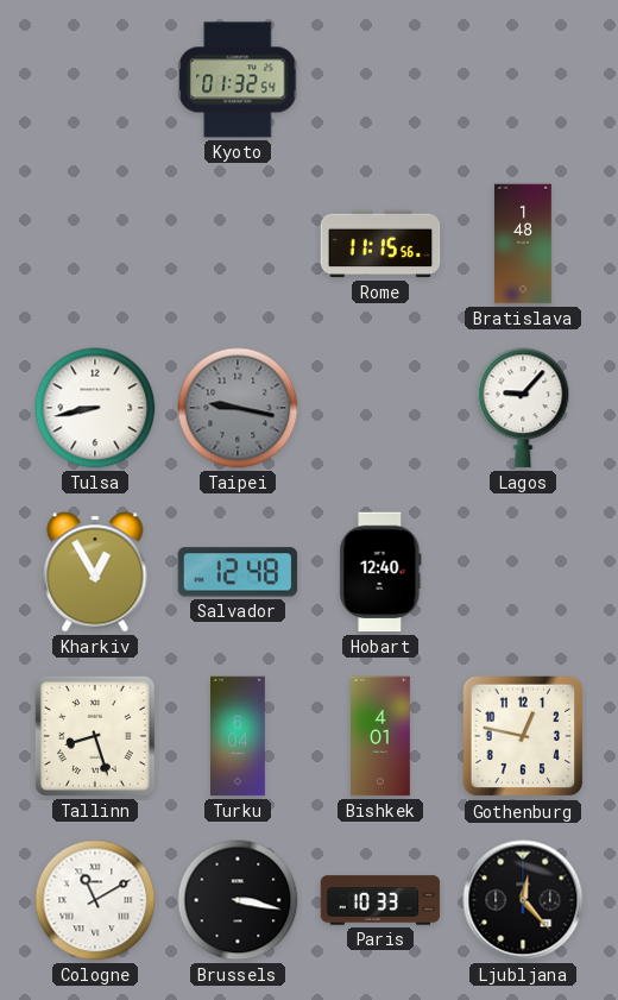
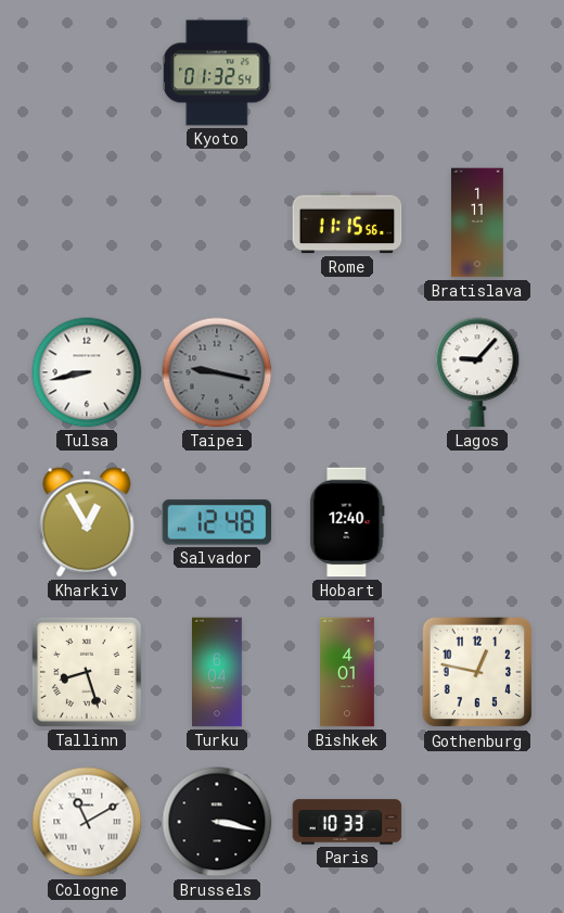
Bratislava: 1:48 -> 1:11 (477, 223)
Ljubljana: 12:23 -> none (523, 900)
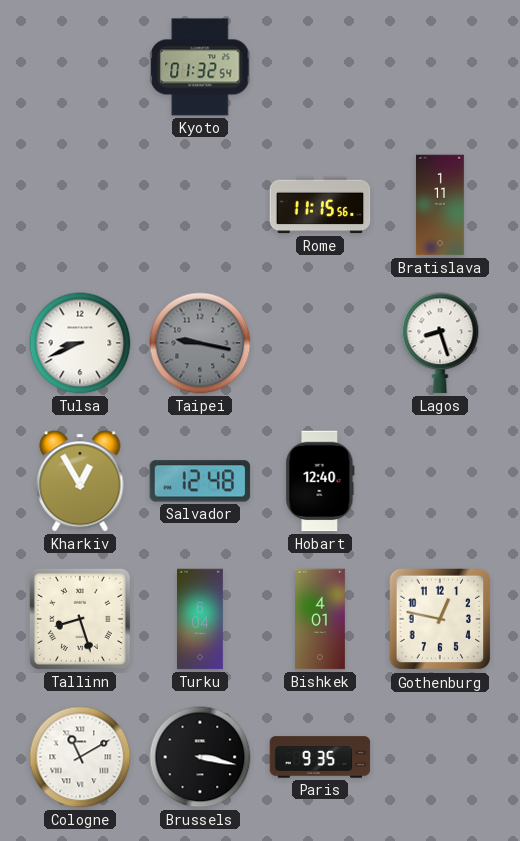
Tulsa: 8:43 -> 8:41 (80, 343)
Lagos: 9:07 -> 8:27 (440, 343)
Paris: 10:33 -> 9:35 (320, 757)
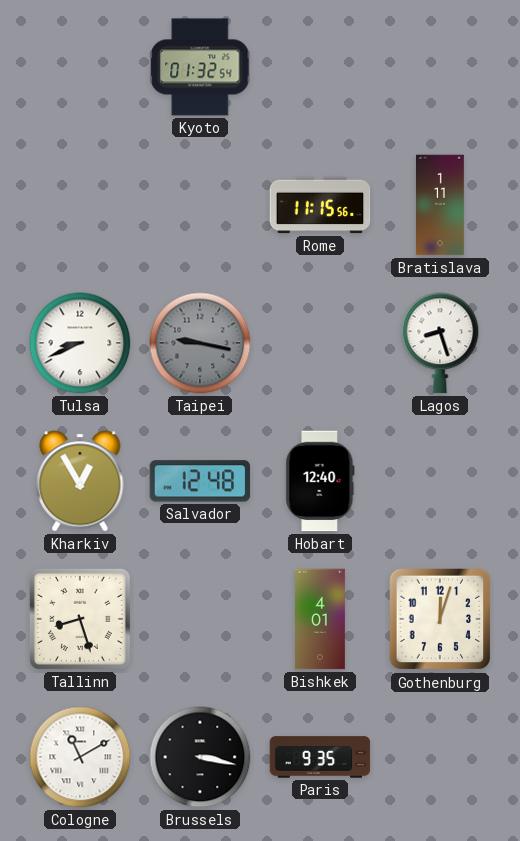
Turku: 6:04 -> none (201, 619)
Gothenburg: 12:47 -> 12:03 (440, 619)
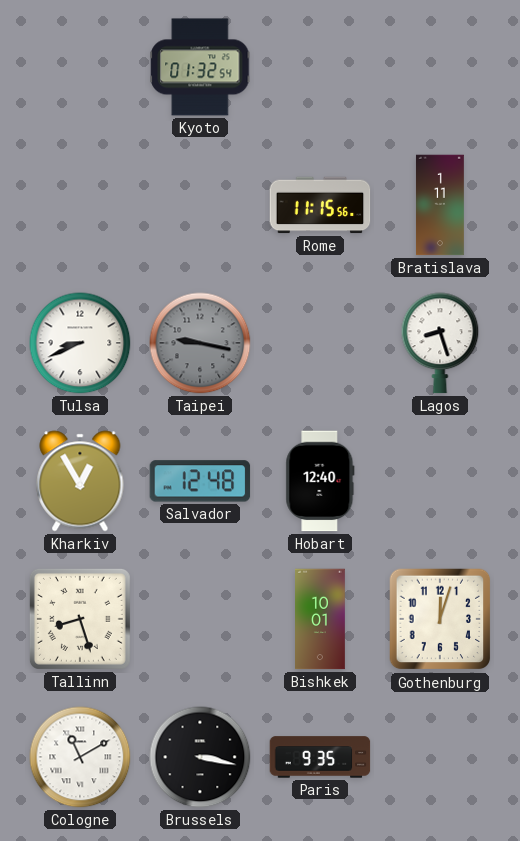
Bishkek: 4:01 -> 10:01 (321, 619)
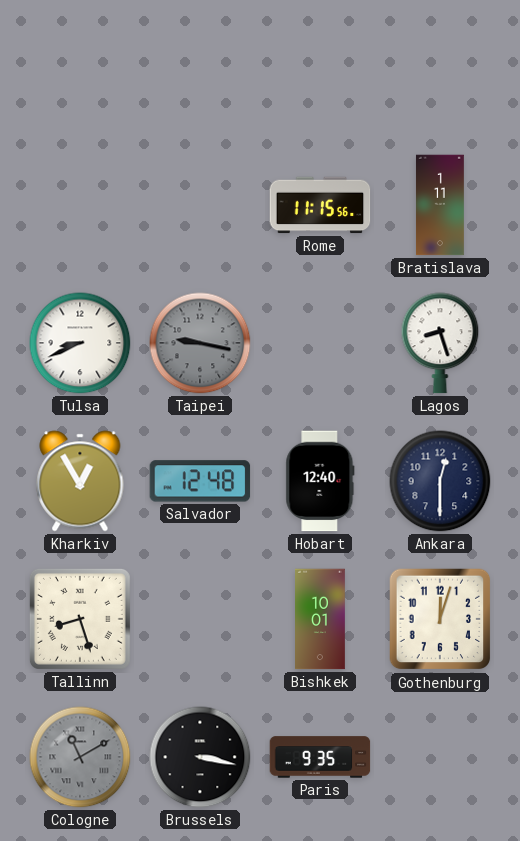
Kyoto: 01:32 -> none (200, 67)
Ankara: none -> 12:30 (440, 481)
Cologne dial: white -> grey (80, 757)
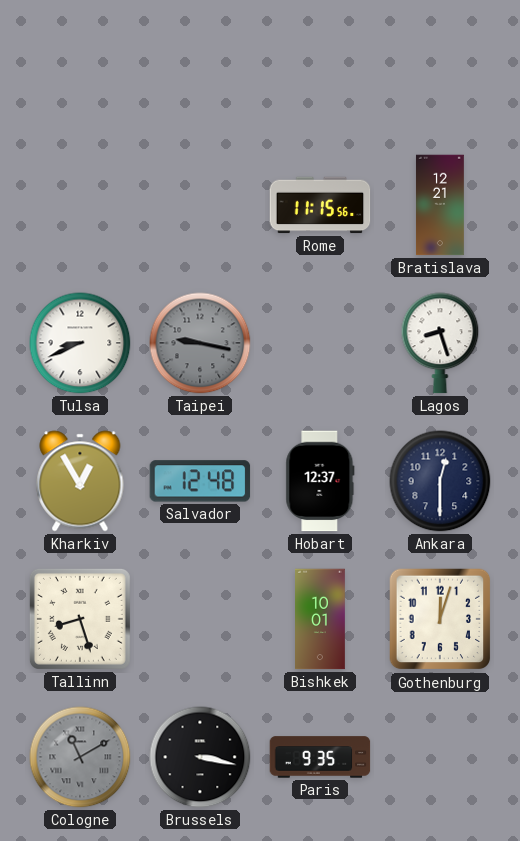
Bratislava: 1:11 -> 12:21 (440, 205)
Hobart: 12:40 -> 12:37 (320, 481)
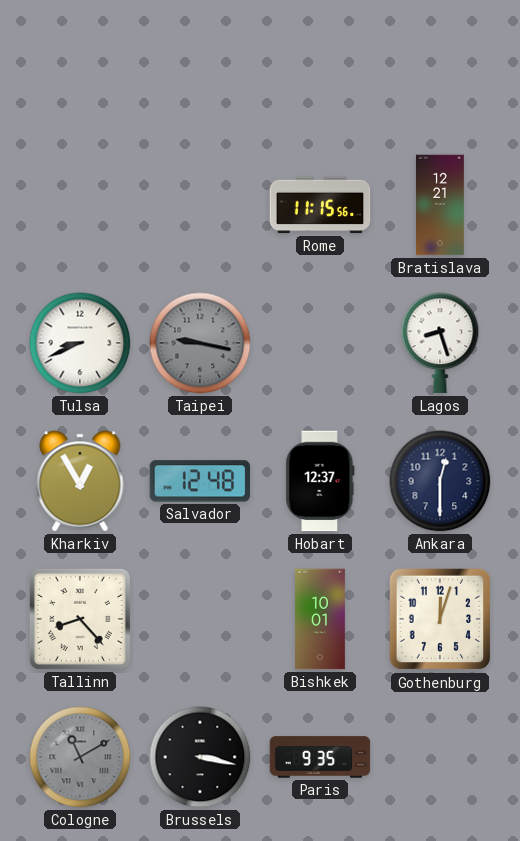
Tallinn: 8:27 -> 8:23 (80, 619)
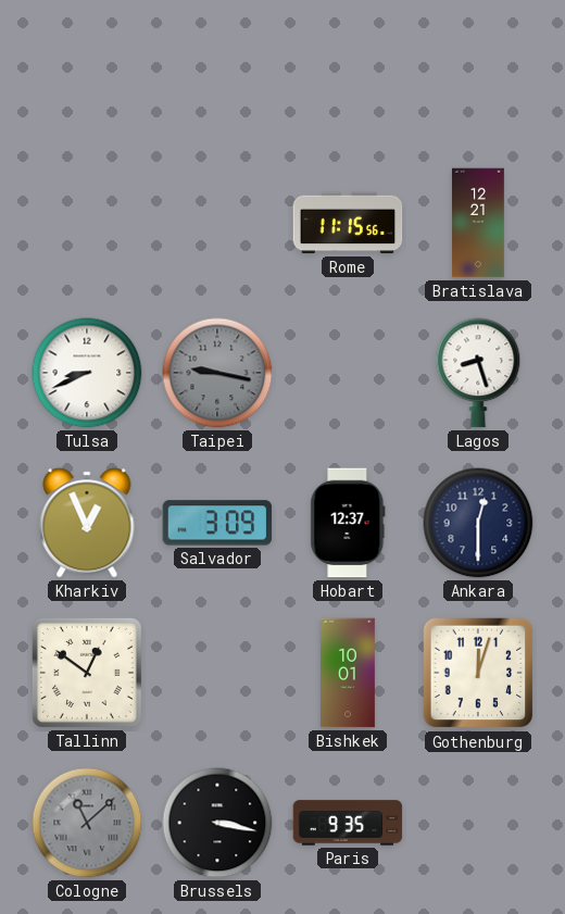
Kharkiv: 12:55 -> 12:56 (87, 523)
Salvador: 12:48 -> 3:09 (217, 523)
Tallinn: 8:23 -> 12:51 (87, 673)
Cologne: 11:10 -> 11:08 (87, 823)
